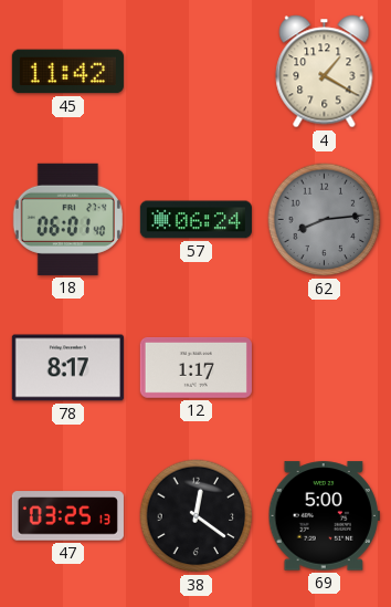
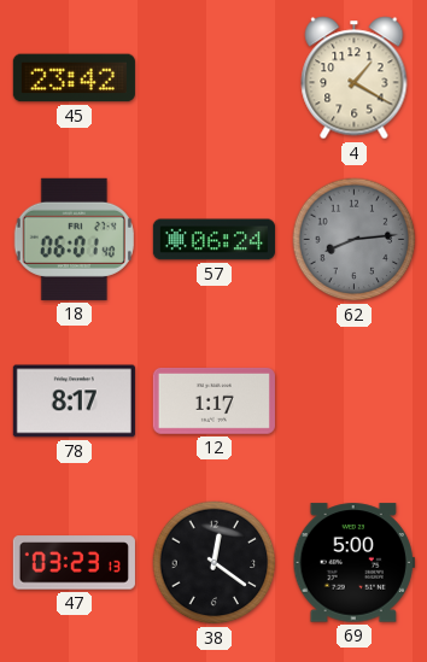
45: 11:42 -> 23:42 (74, 78)
47: 03:25 -> 03:23 (74, 563)
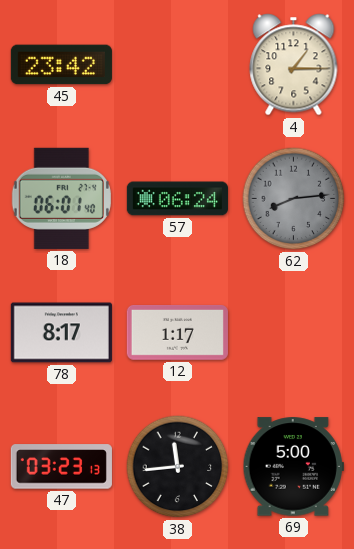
4: 1:20 -> 1:15 (294, 65)
38: 12:21 -> 11:44 (178, 467)
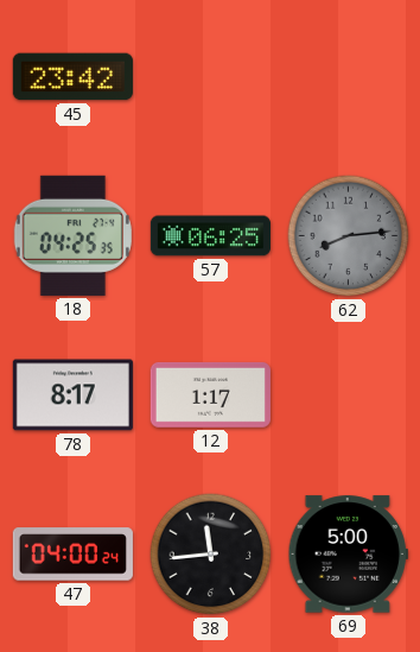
4: 1:15 -> none (294, 65)
18: 06:01 -> 04:25 (72, 235)
57: 06:24 -> 06:25 (210, 236)
47: 03:23 -> 04:00 (72, 555)
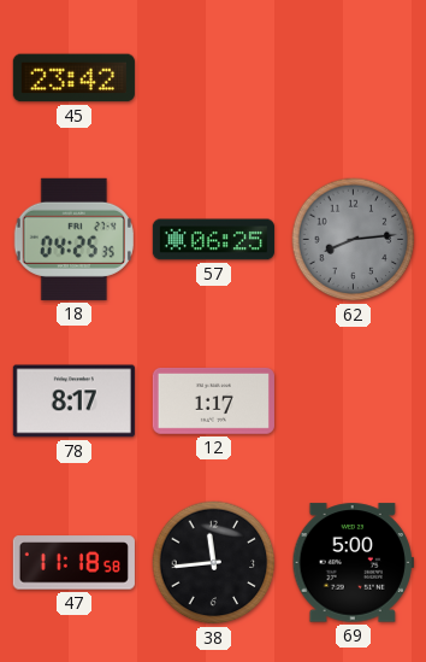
47: 04:00 -> 11:18 (73, 563)
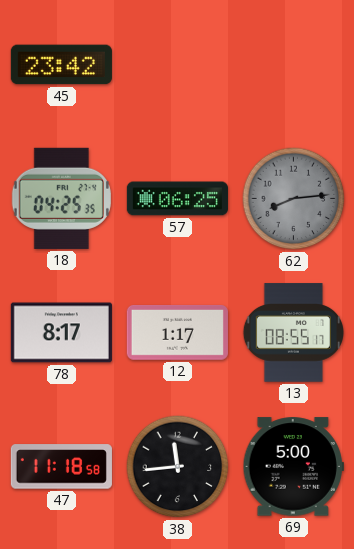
13: none -> 08:55 (293, 333)
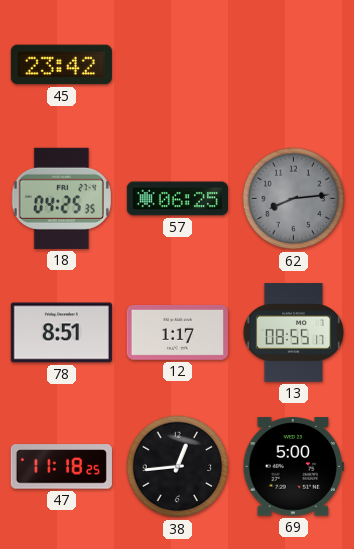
78: 8:17 -> 8:51 (61, 333)
47: 11:18:58 -> 11:18:25 (61, 467)
38: 11:44 -> 12:44 (178, 467)
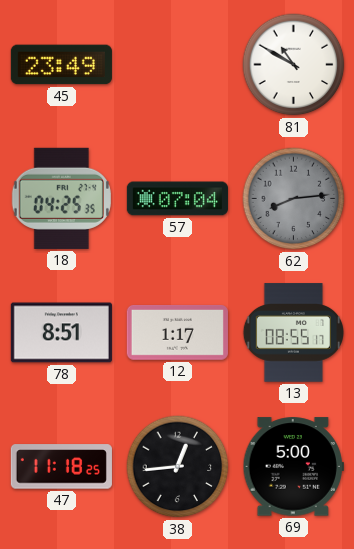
45: 23:42 -> 23:49 (61, 65)
81: none -> 10:50 (294, 65)
57: 06:25 -> 07:04 (177, 199)
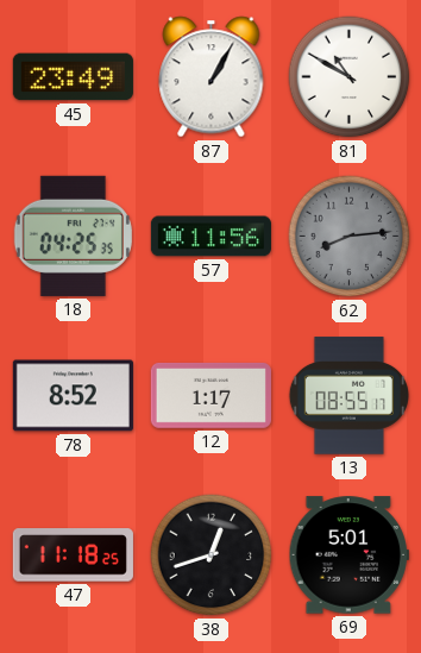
87: none -> 1:05 (212, 77)
57: 07:04 -> 11:56 (211, 237)
78: 8:51 -> 8:52 (73, 396)
38: 12:44 -> 12:42 (212, 555)
69: 5:00 -> 5:01 (348, 555)
